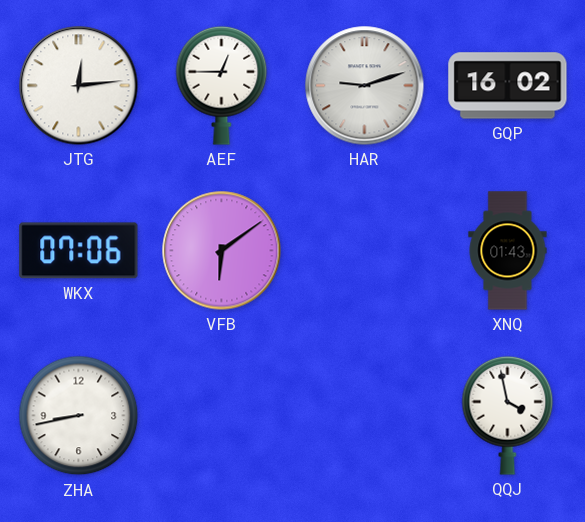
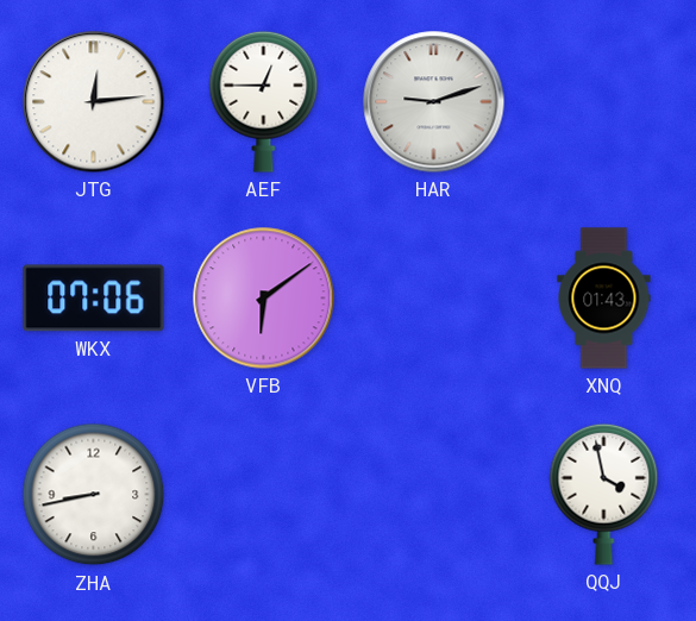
GQP: 16:02 -> none (508, 86)
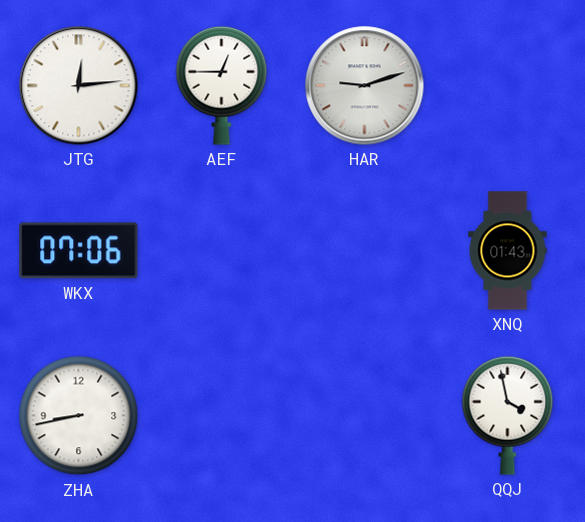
VFB: 6:09 -> none (264, 299)
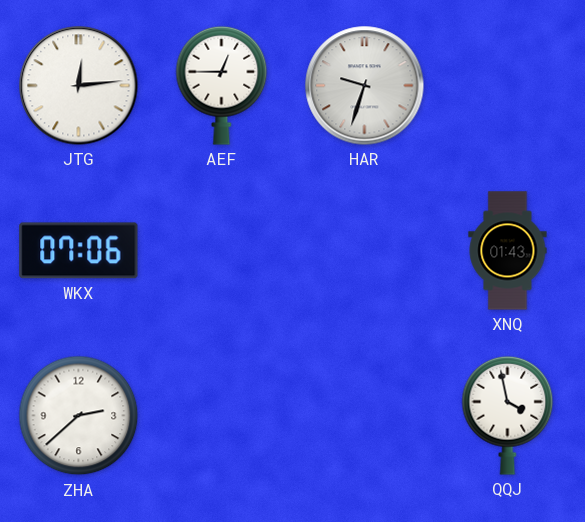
HAR: 9:12 -> 9:33 (365, 86)
ZHA: 8:43 -> 2:38 (79, 416)
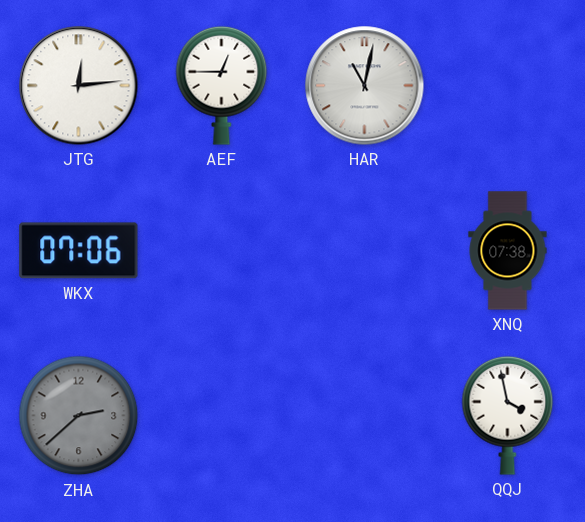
HAR: 9:33 -> 11:02 (365, 86)
XNQ: 01:43 -> 07:38 (508, 251)
ZHA dial: white -> grey (79, 416)
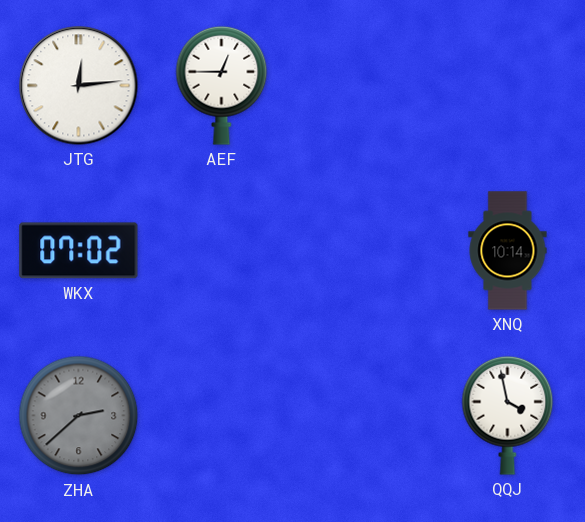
HAR: 11:02 -> none (365, 86)
WKX: 07:06 -> 07:02 (79, 251)
XNQ: 07:38 -> 10:14 (508, 251)
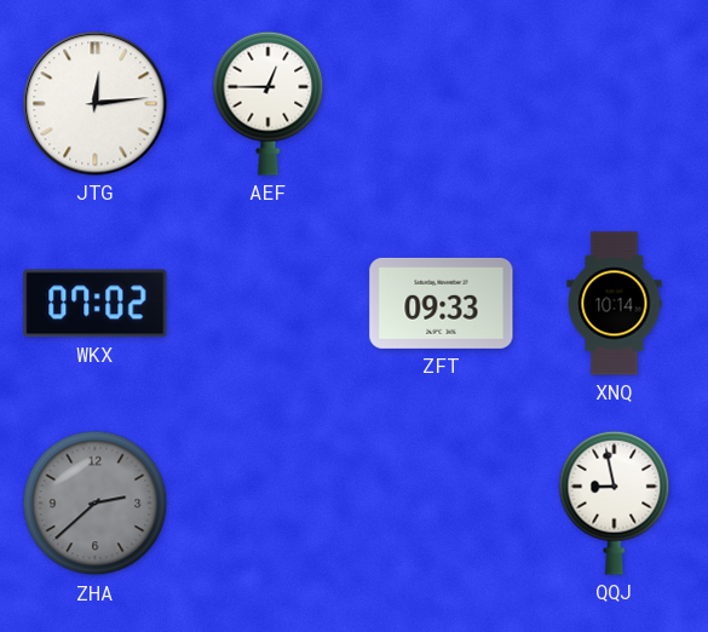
ZFT: none -> 09:33 (442, 303)
QQJ: 3:58 -> 8:58 (615, 502)
